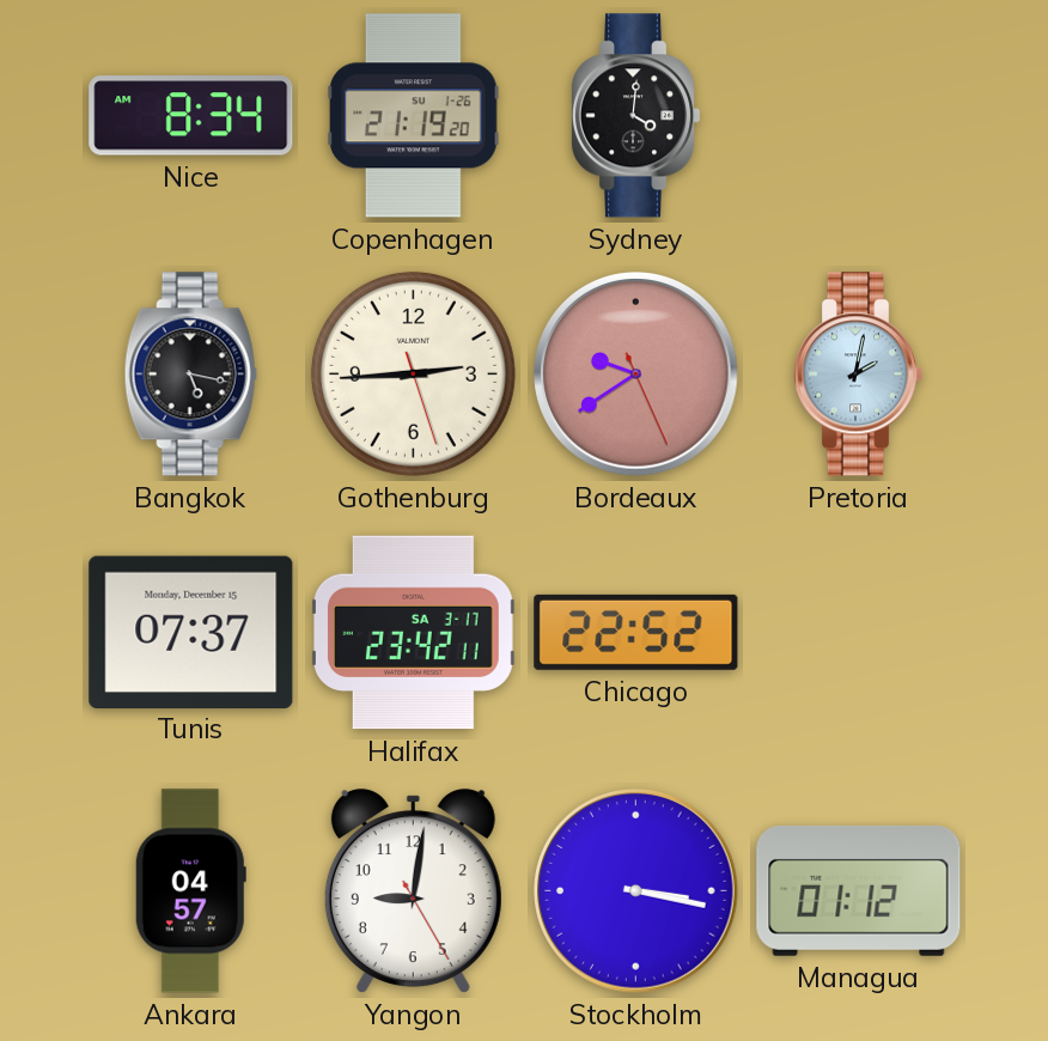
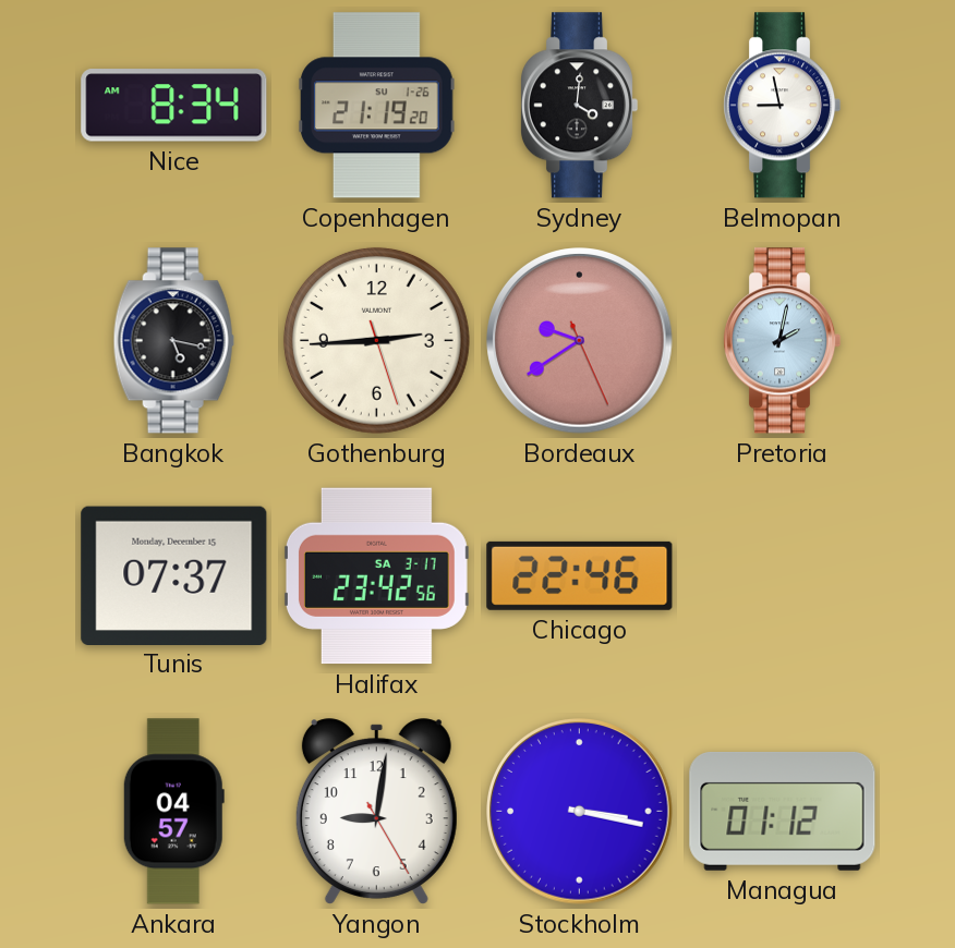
Belmopan: none -> 8:58 (782, 106)
Halifax: 23:42:11 -> 23:42:56 (376, 576)
Chicago: 22:52 -> 22:46 (580, 575)
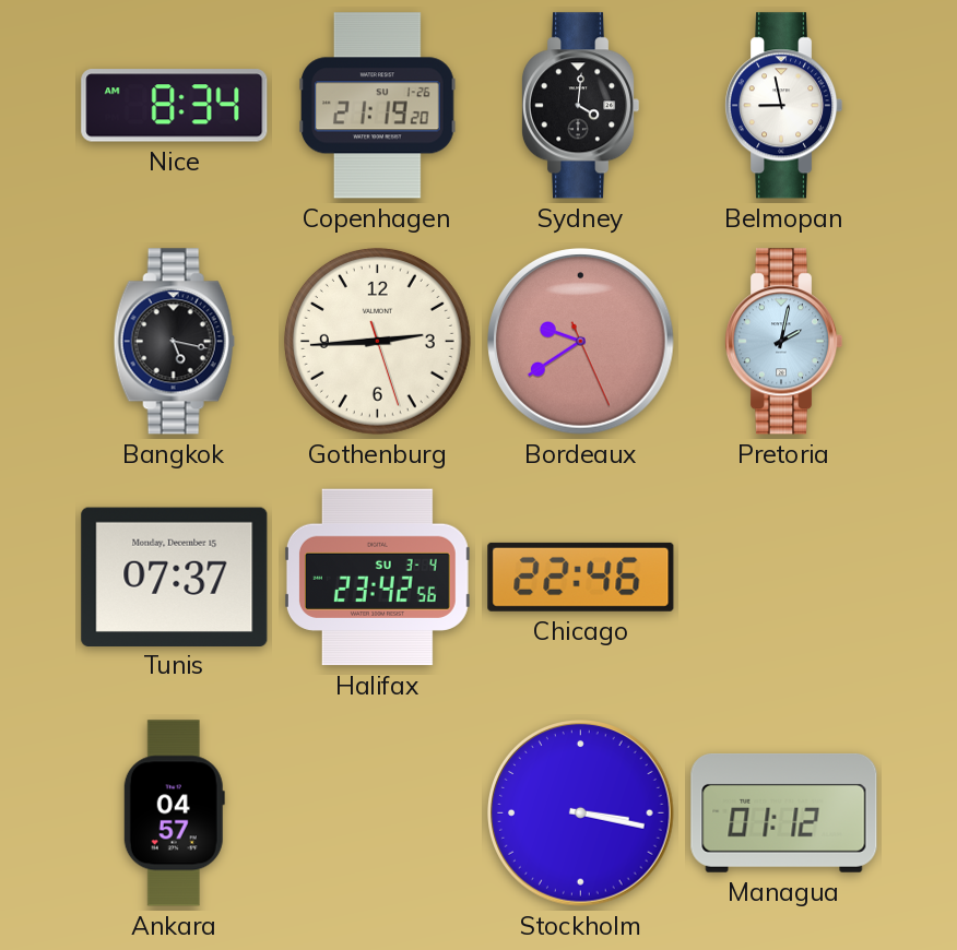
Halifax date: SA 3-17 -> SU 3-4 (377, 578)
Yangon: 9:01 -> none (376, 812)
